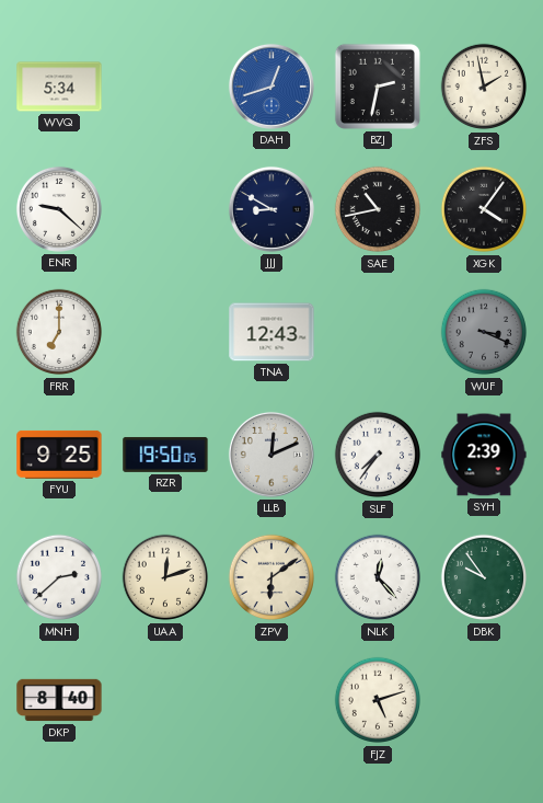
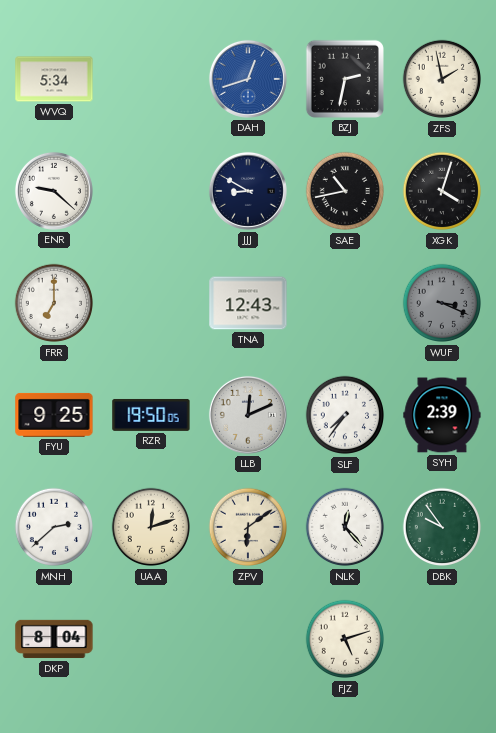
XGK: 4:06 -> 4:03 (442, 191)
DKP: 8:40 -> 8:04 (54, 639)
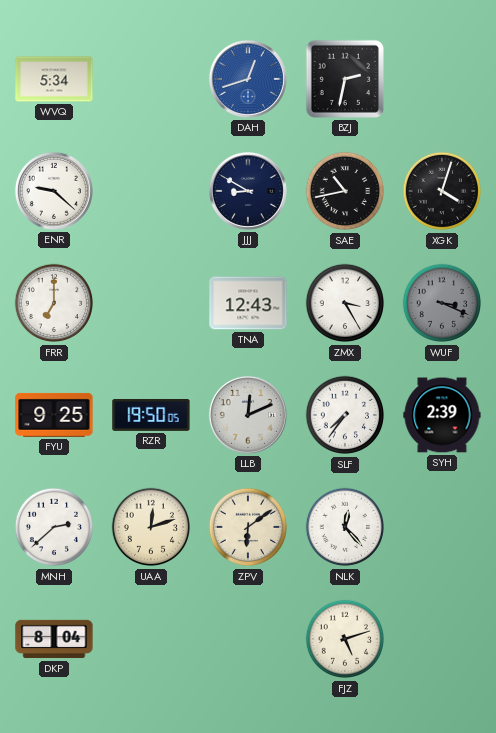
ZFS: 1:58 -> none (442, 79)
ZMX: none -> 3:25 (345, 303)
DBK: 9:54 -> none (442, 527)
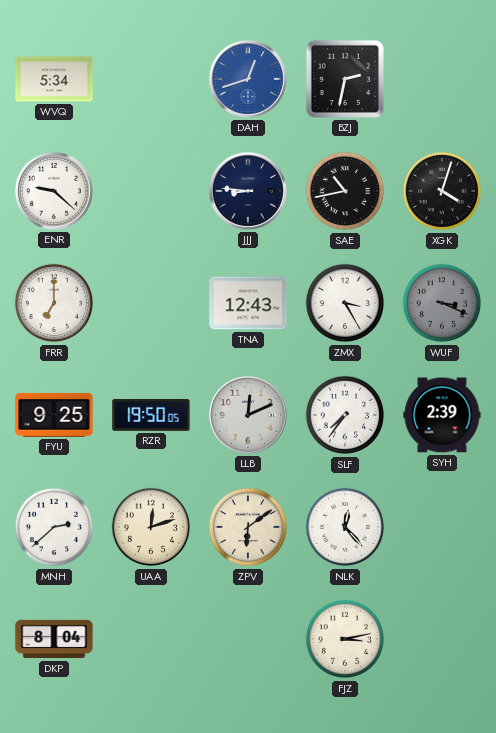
JJJ: 8:50 -> 8:46 (248, 191)
FJZ: 5:12 -> 3:13 (345, 639)
